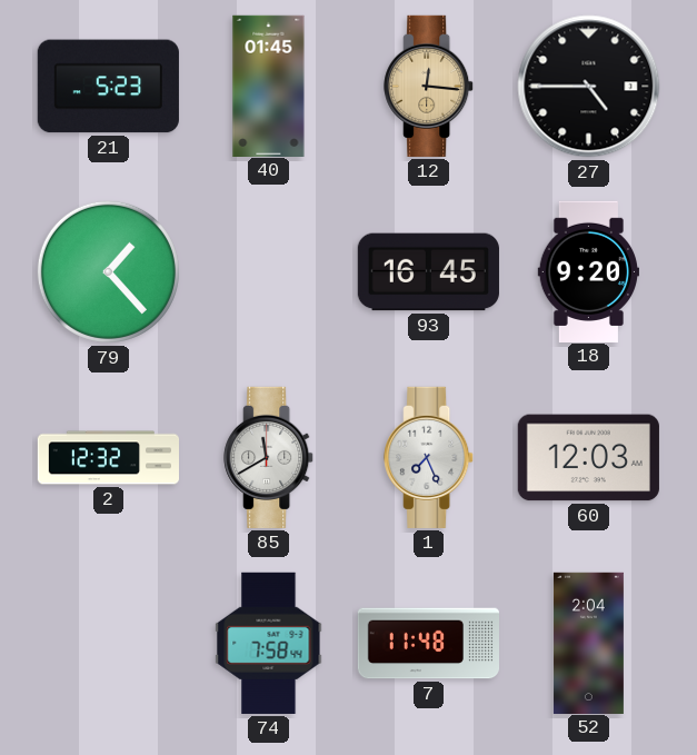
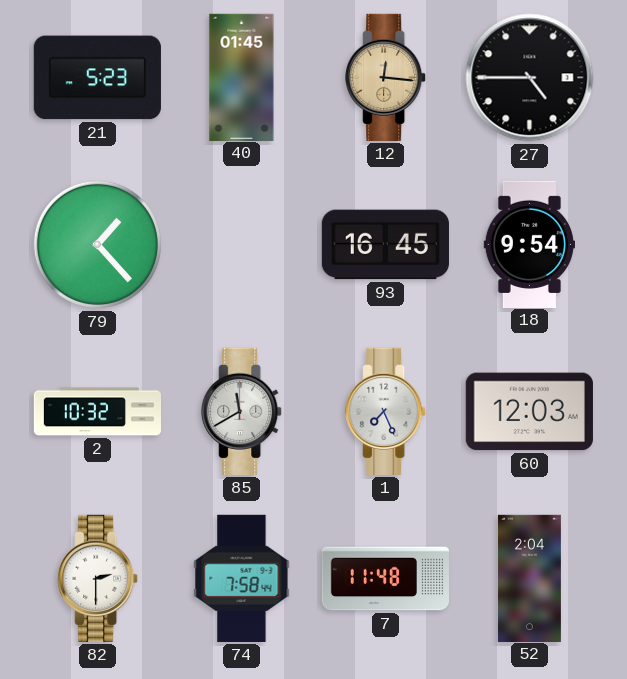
18: 9:20 -> 9:54 (530, 244)
2: 12:32 -> 10:32 (98, 412)
82: none -> 2:30 (98, 578)
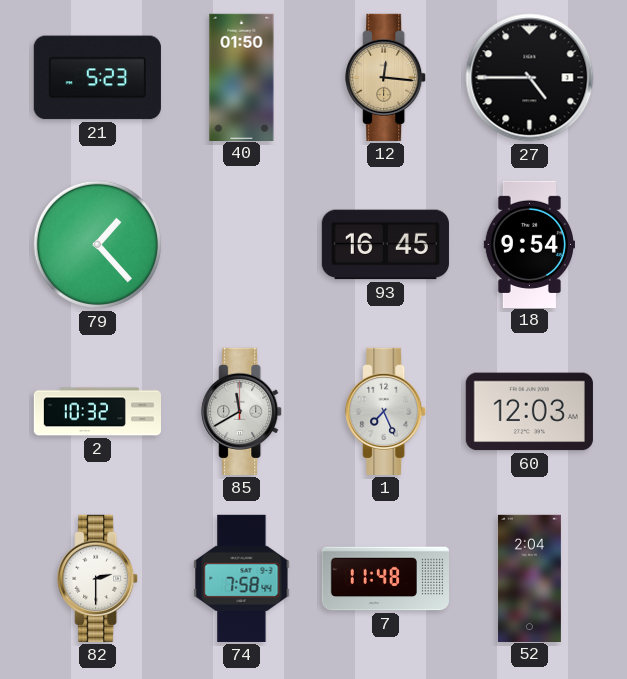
40: 01:45 -> 01:50 (242, 77)
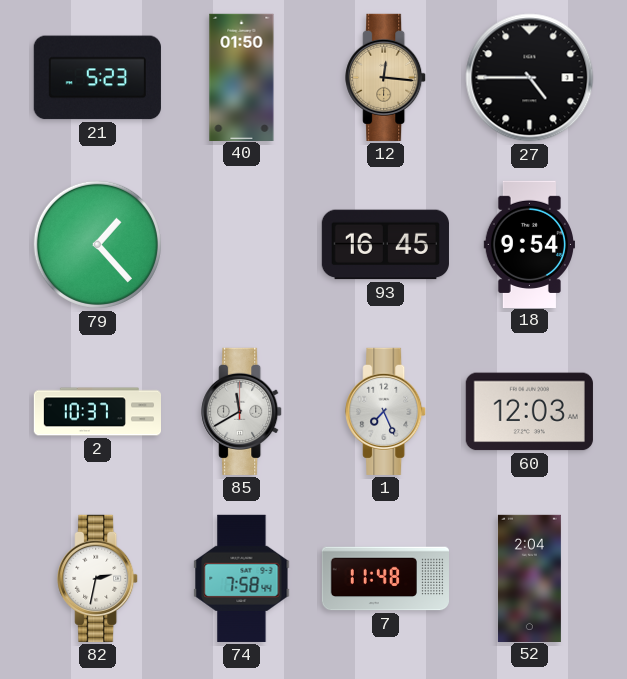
2: 10:32 -> 10:37 (98, 412)
82: 2:30 -> 2:32 (98, 578)
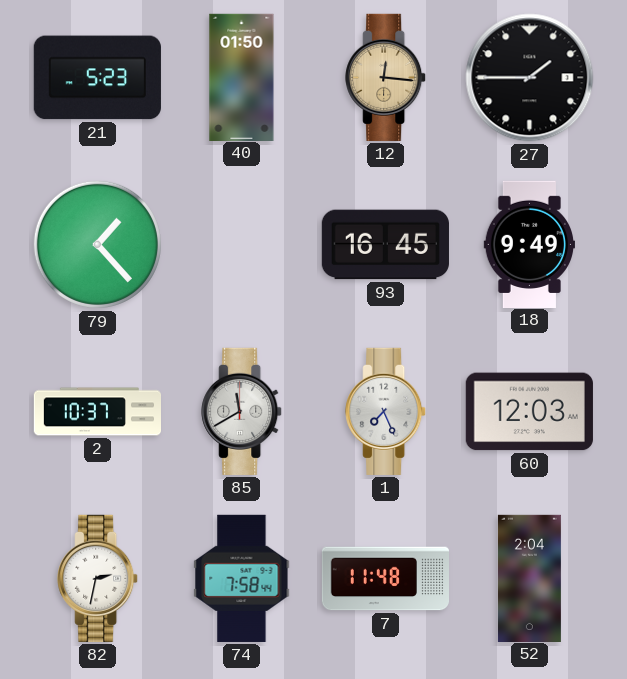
27: 4:45 -> 1:45 (530, 78)
18: 9:54 -> 9:49 (530, 244)
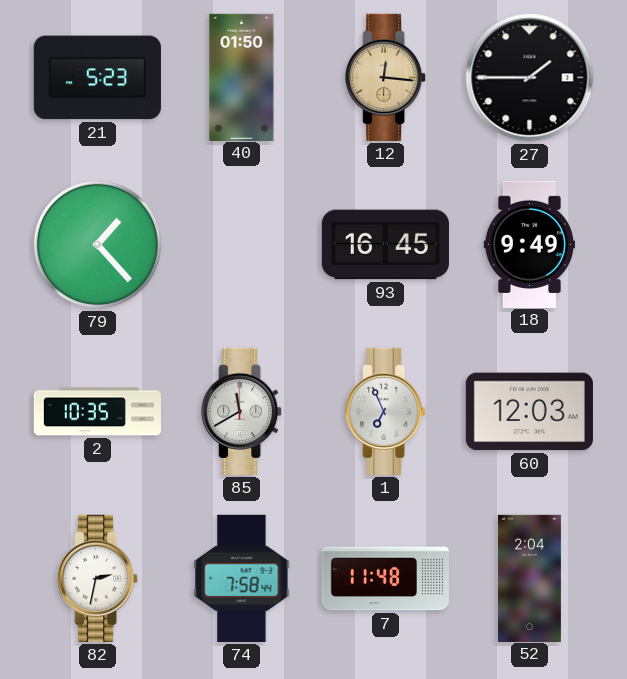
2: 10:37 -> 10:35 (98, 412)
1: 7:26 -> 6:56 (386, 411)
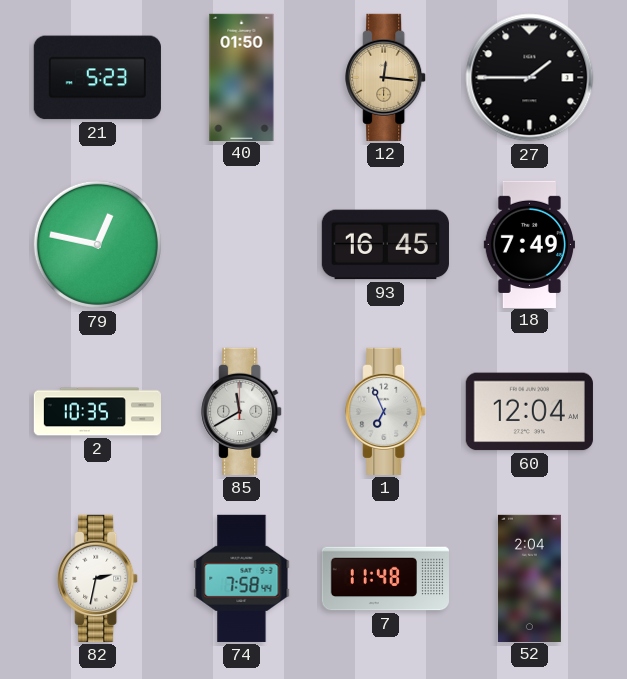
79: 1:23 -> 12:47 (97, 244)
18: 9:49 -> 7:49 (530, 244)
60: 12:03 -> 12:04 (529, 412)
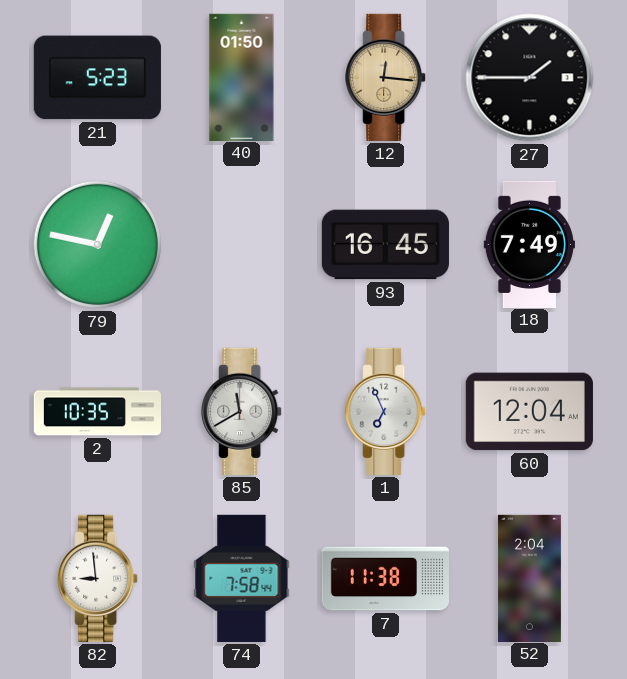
82: 2:32 -> 8:59 (98, 578)
7: 11:48 -> 11:38 (385, 579)
